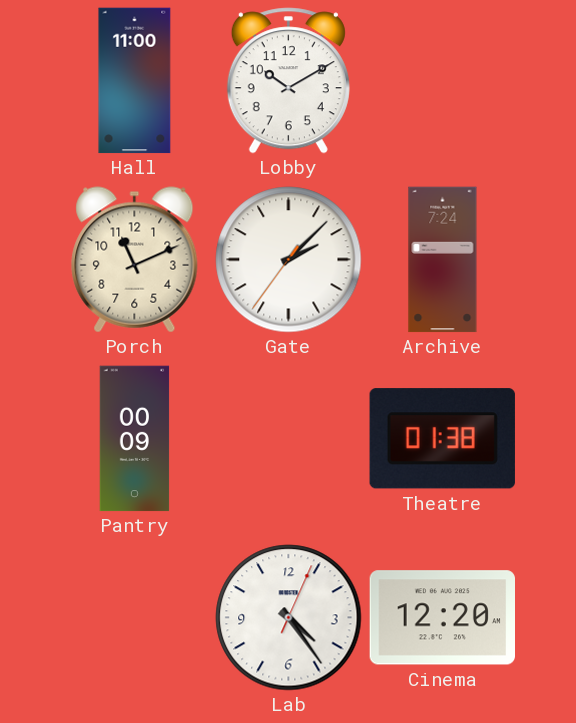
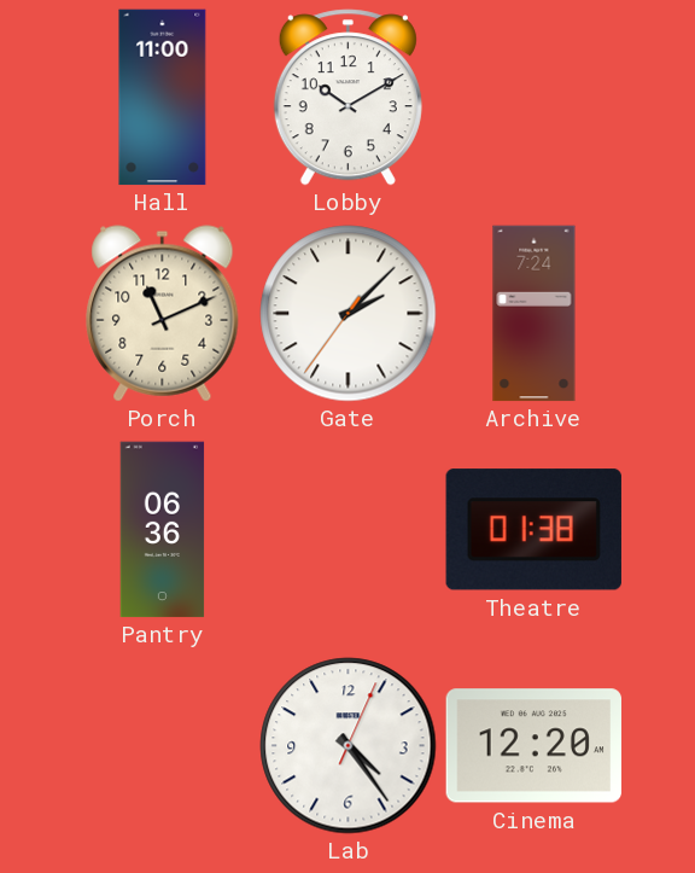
Pantry: 00:09 -> 06:36 (163, 530)
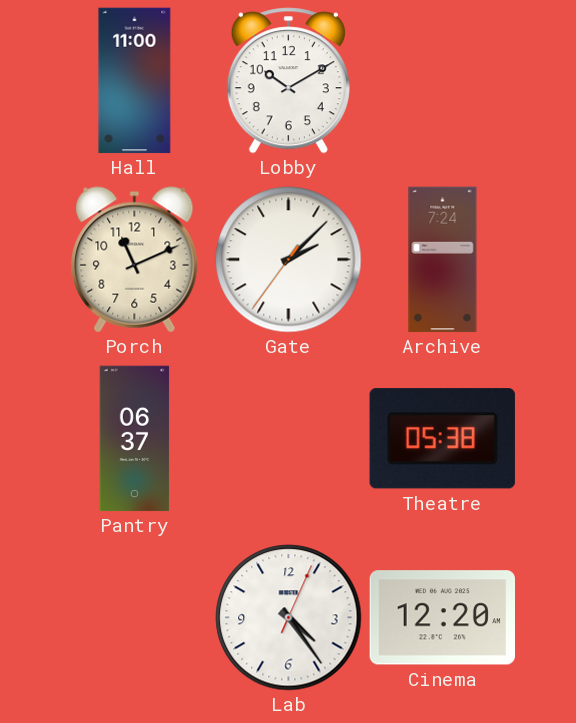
Pantry: 06:36 -> 06:37 (135, 439)
Theatre: 01:38 -> 05:38 (442, 439)
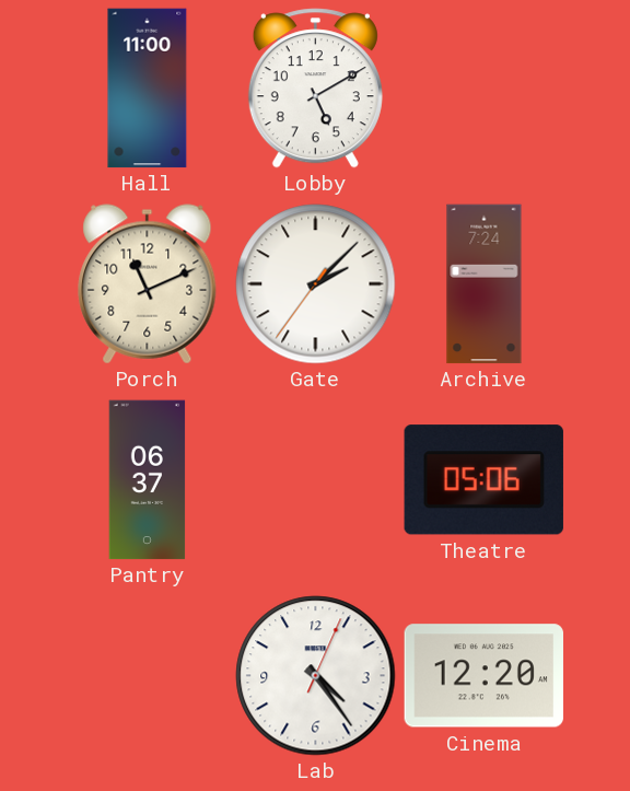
Lobby: 10:10 -> 5:10 (315, 89)
Theatre: 05:38 -> 05:06 (483, 480)
